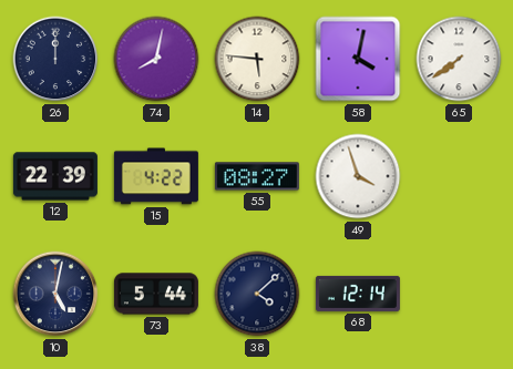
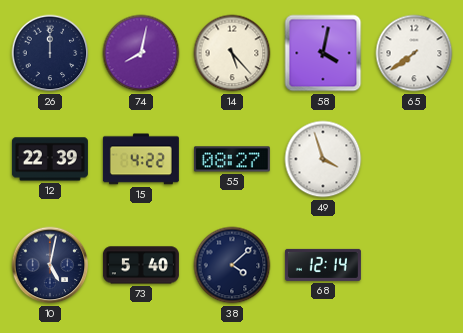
14: 5:46 -> 5:23 (232, 53)
73: 5:44 -> 5:40 (141, 265)
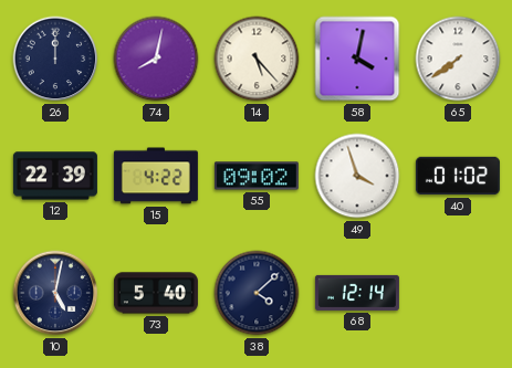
55: 08:27 -> 09:02 (257, 176)
40: none -> 01:02 (458, 176)
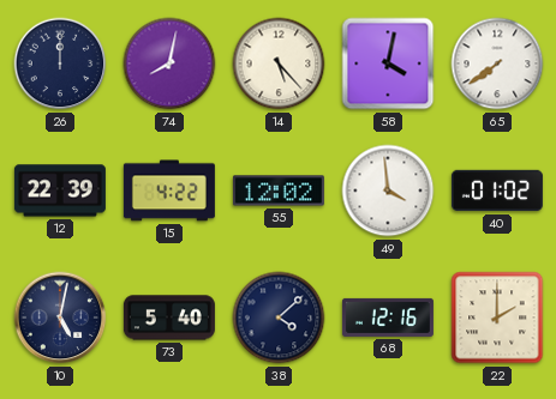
55: 09:02 -> 12:02 (279, 191)
49: 3:57 -> 3:59 (388, 191)
68: 12:14 -> 12:16 (388, 318)
22: none -> 2:00 (497, 318)
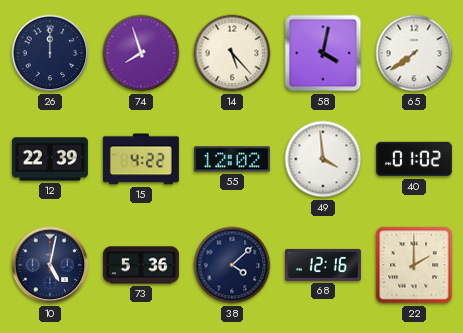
74: 8:02 -> 7:57 (141, 53)
73: 5:40 -> 5:36 (141, 265)
